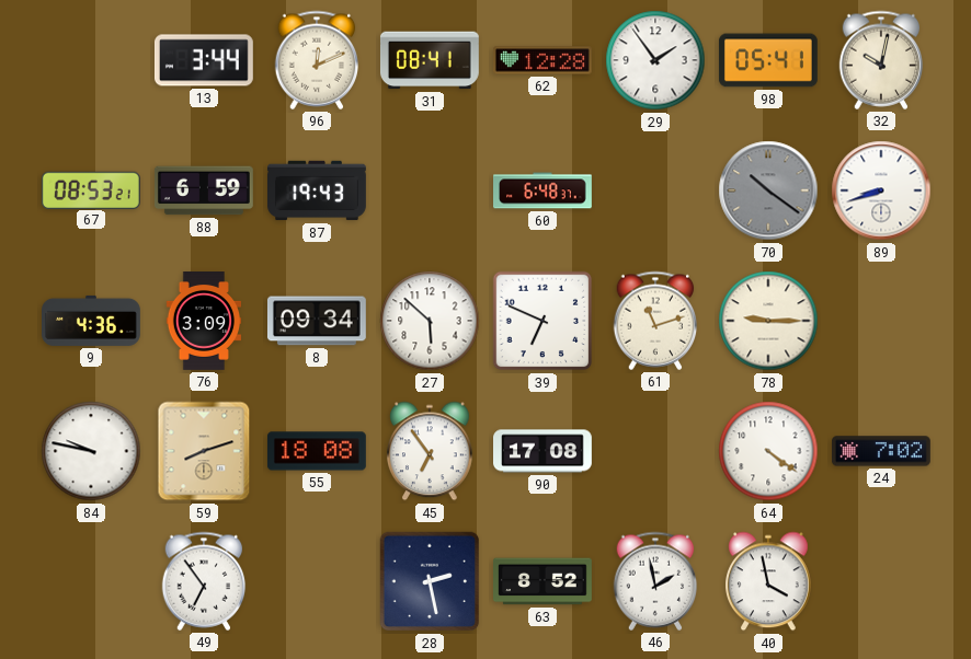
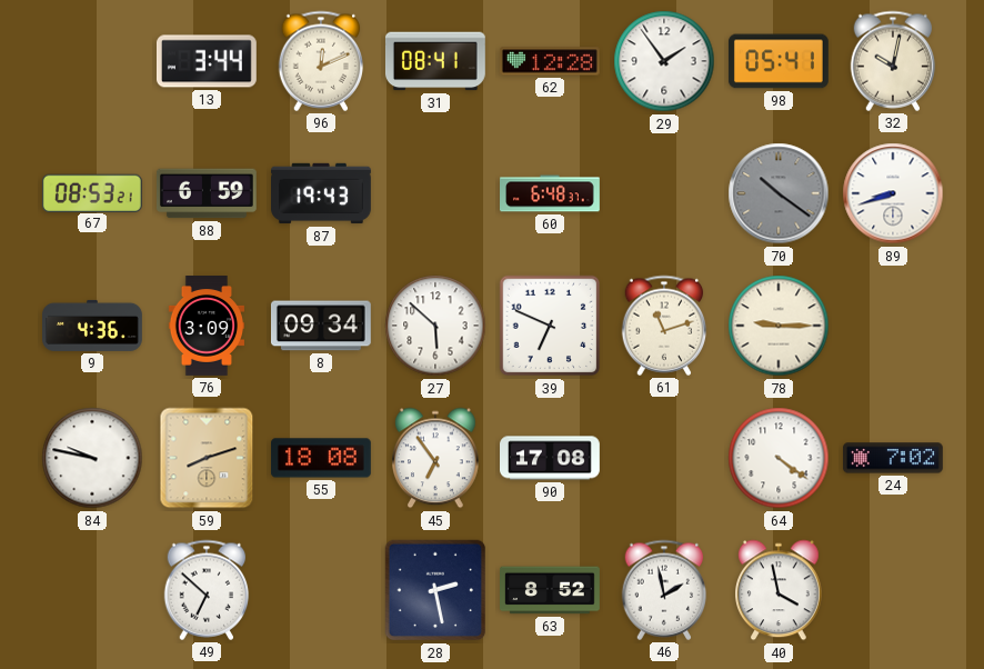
49: 6:54 -> 6:52 (207, 590)
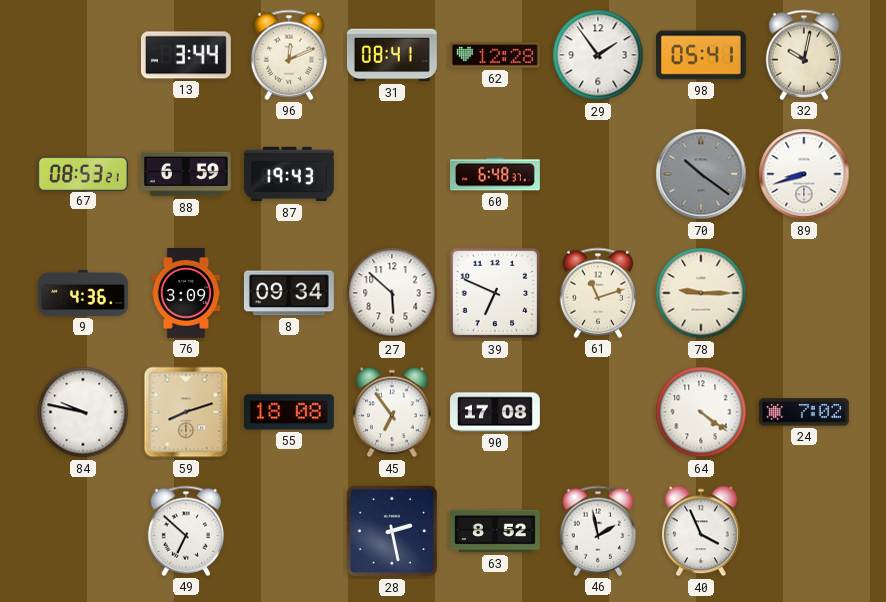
40: 3:58 -> 3:56 (702, 531)
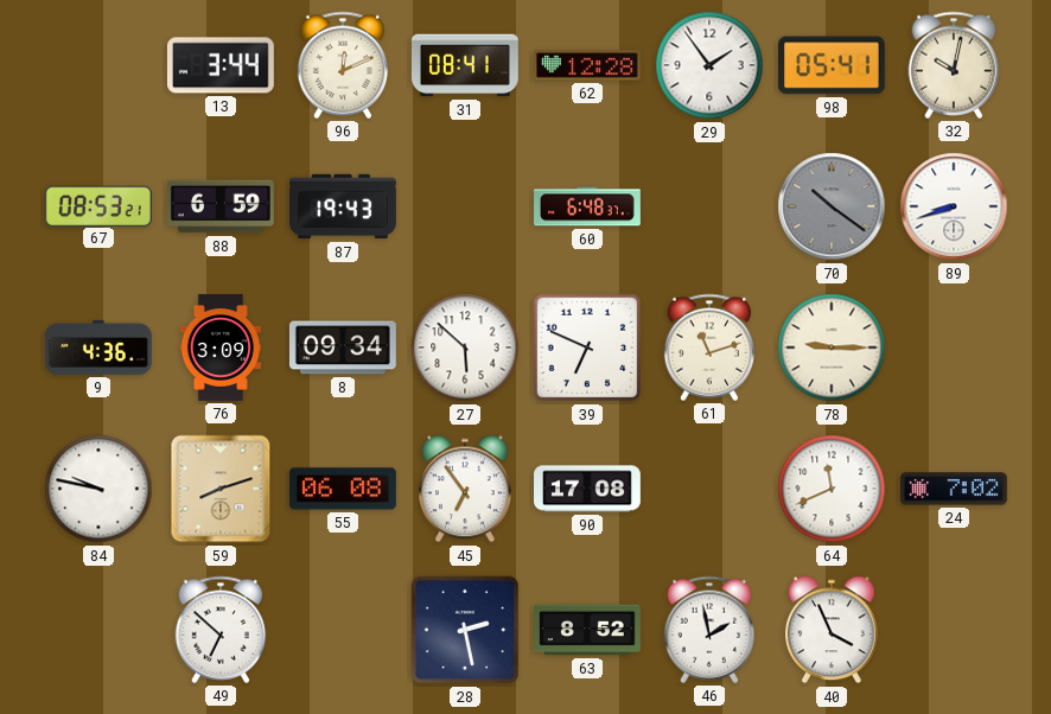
55: 18:08 -> 06:08 (343, 489)
64: 4:21 -> 11:41 (832, 489)
